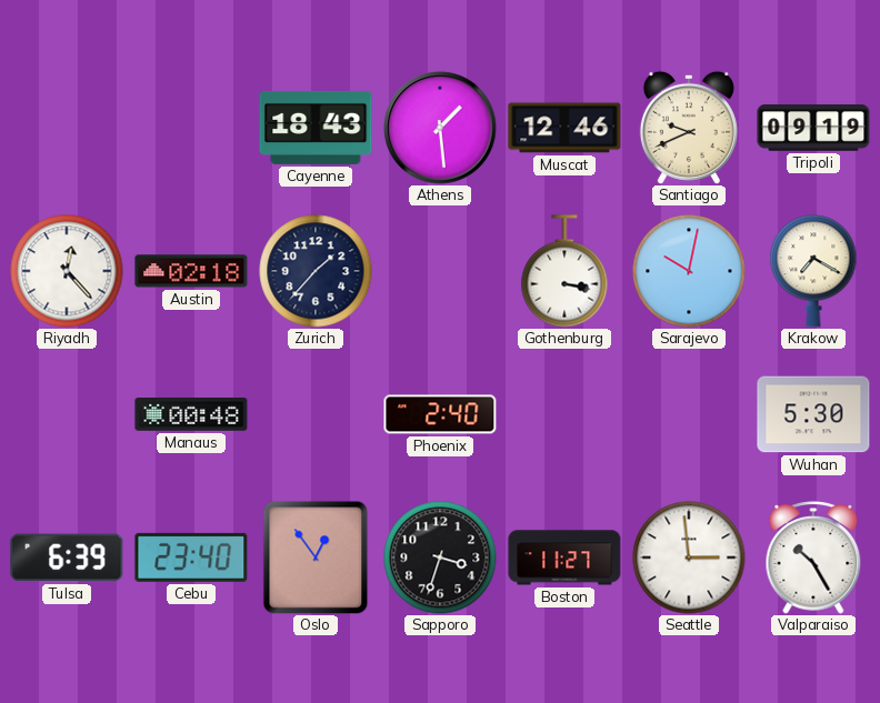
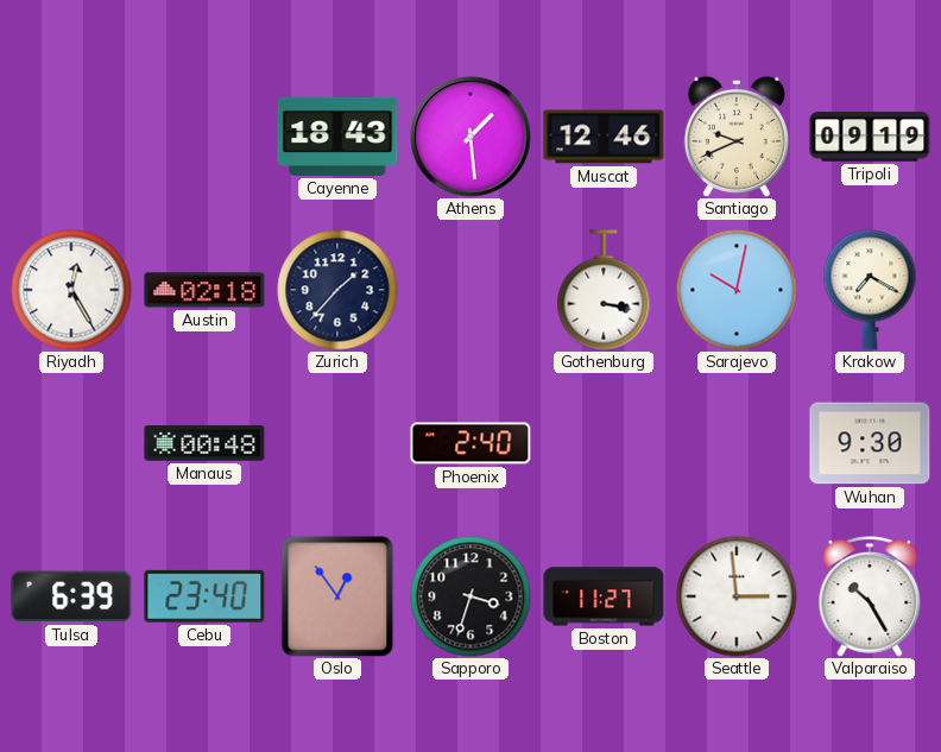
Riyadh: 12:23 -> 12:25 (71, 290)
Wuhan: 5:30 -> 9:30 (870, 443)
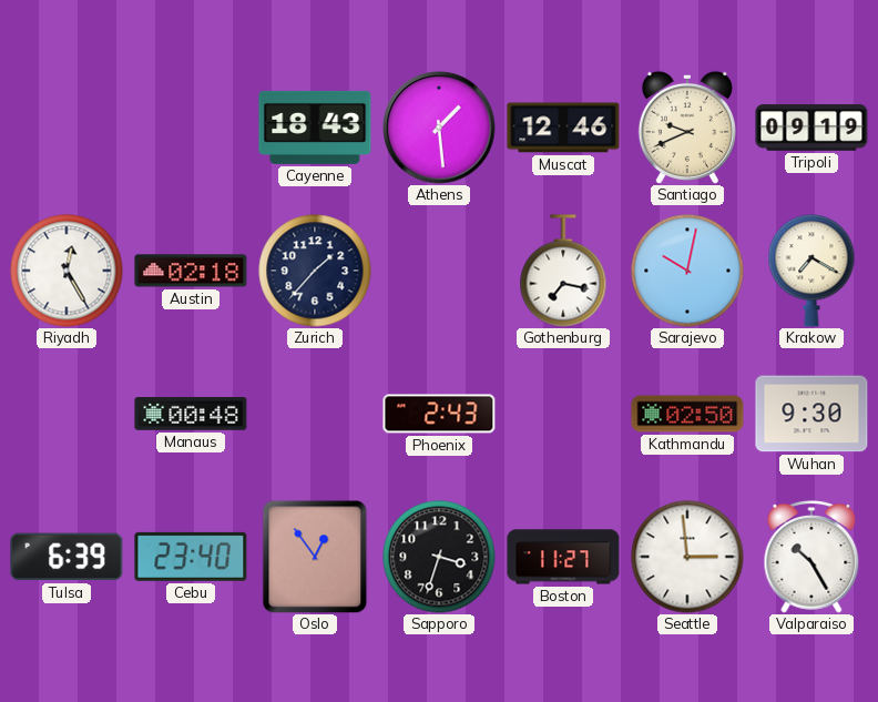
Gothenburg: 3:17 -> 7:17 (563, 271)
Phoenix: 2:40 -> 2:43 (439, 414)
Kathmandu: none -> 02:50 (687, 414)
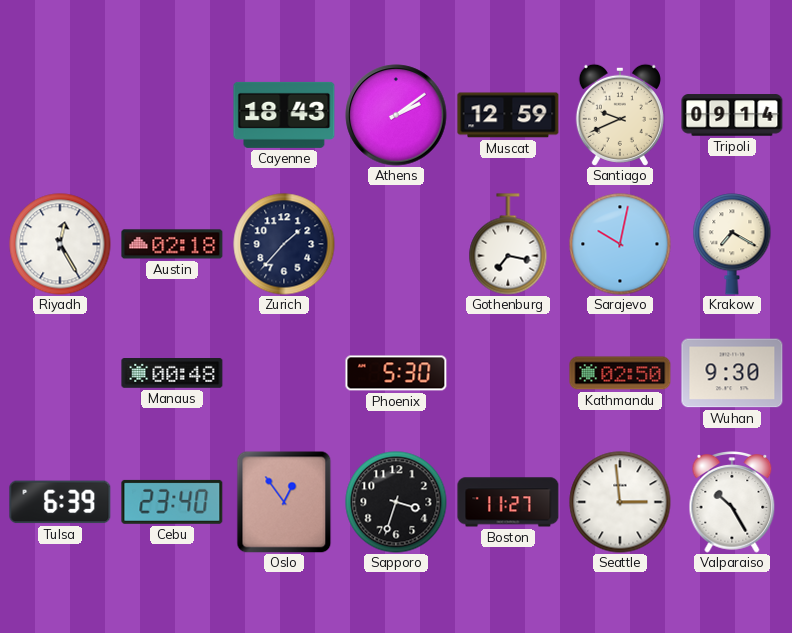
Athens: 1:29 -> 2:09 (396, 115)
Muscat: 12:46 -> 12:59 (508, 115)
Tripoli: 09:19 -> 09:14 (732, 115)
Phoenix: 2:43 -> 5:30 (396, 373)
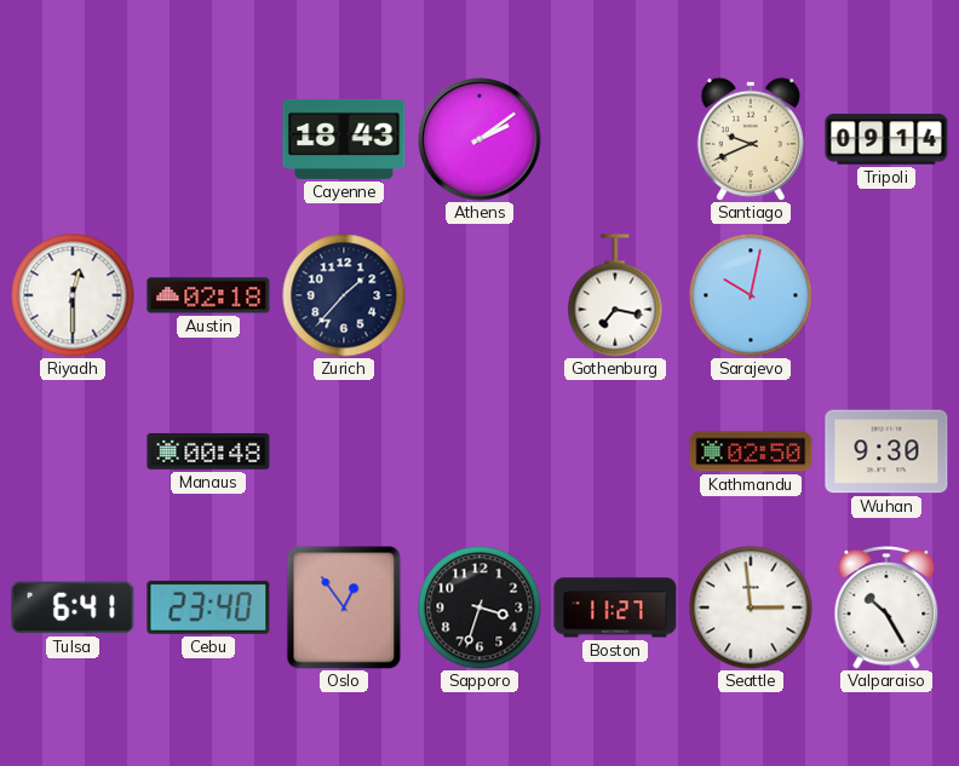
Muscat: 12:59 -> none (508, 115)
Riyadh: 12:25 -> 12:30 (73, 295)
Krakow: 7:20 -> none (732, 244)
Phoenix: 5:30 -> none (396, 373)
Tulsa: 6:39 -> 6:41 (73, 607)
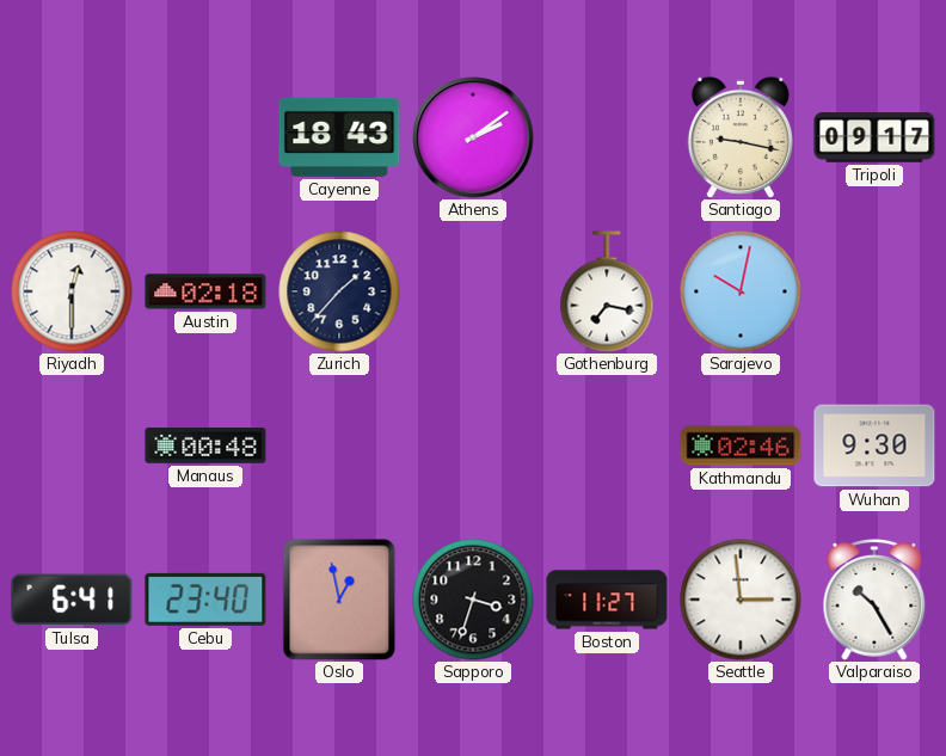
Santiago: 9:41 -> 9:17 (741, 137)
Tripoli: 09:14 -> 09:17 (874, 137)
Kathmandu: 02:50 -> 02:46 (741, 445)
Oslo: 12:54 -> 12:58 (339, 600)
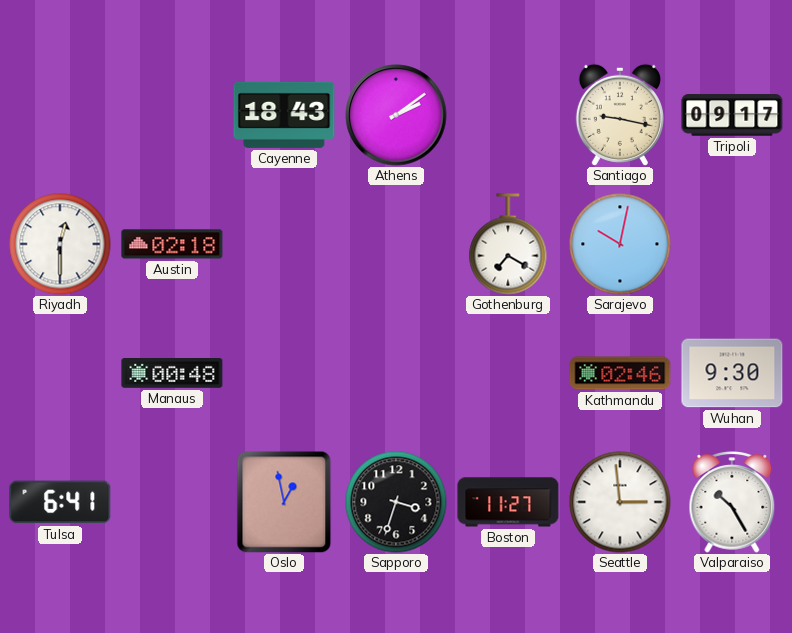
Zurich: 1:37 -> none (339, 291)
Gothenburg: 7:17 -> 7:20 (508, 244)
Cebu: 23:40 -> none (205, 600)
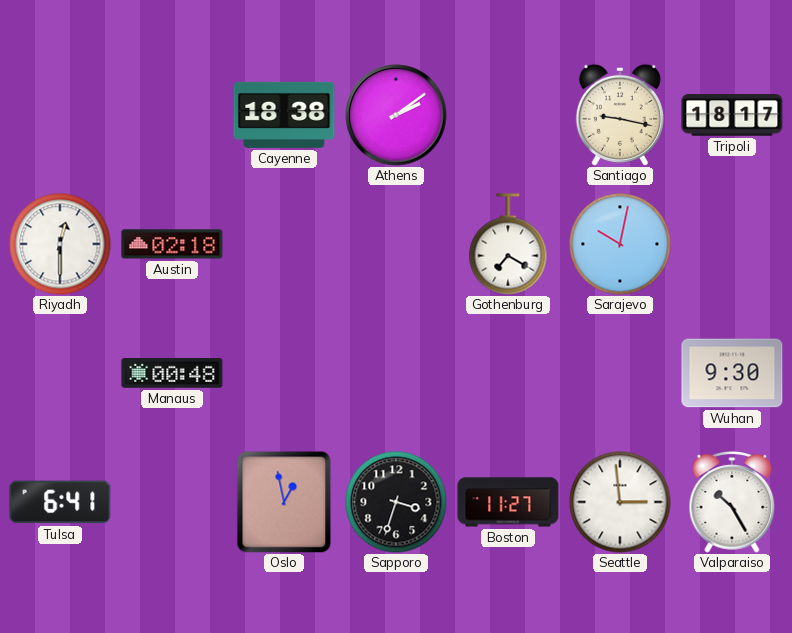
Cayenne: 18:43 -> 18:38 (284, 115)
Tripoli: 09:17 -> 18:17 (732, 115)
Kathmandu: 02:46 -> none (620, 373)
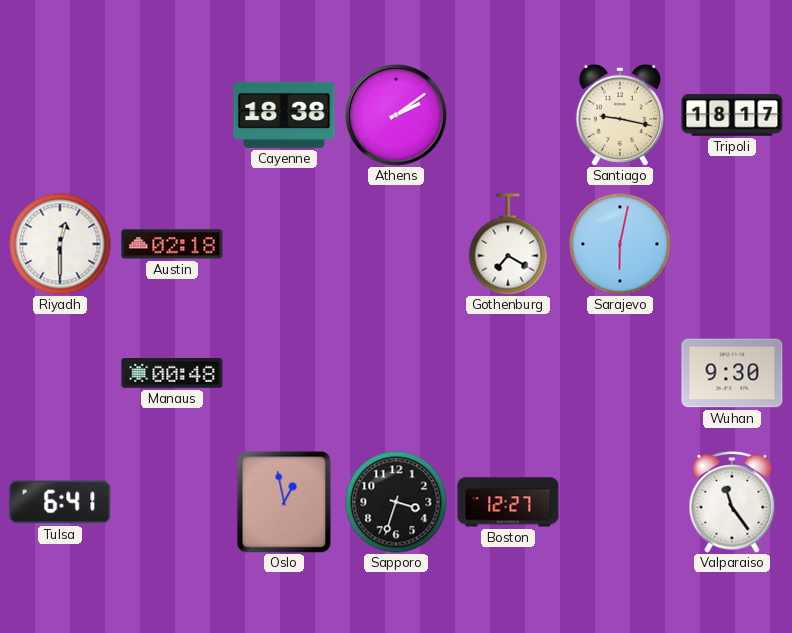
Sarajevo: 10:02 -> 6:02 (620, 244)
Boston: 11:27 -> 12:27 (508, 502)
Seattle: 2:59 -> none (620, 502)
Valparaiso: 10:25 -> 11:24 (732, 502)
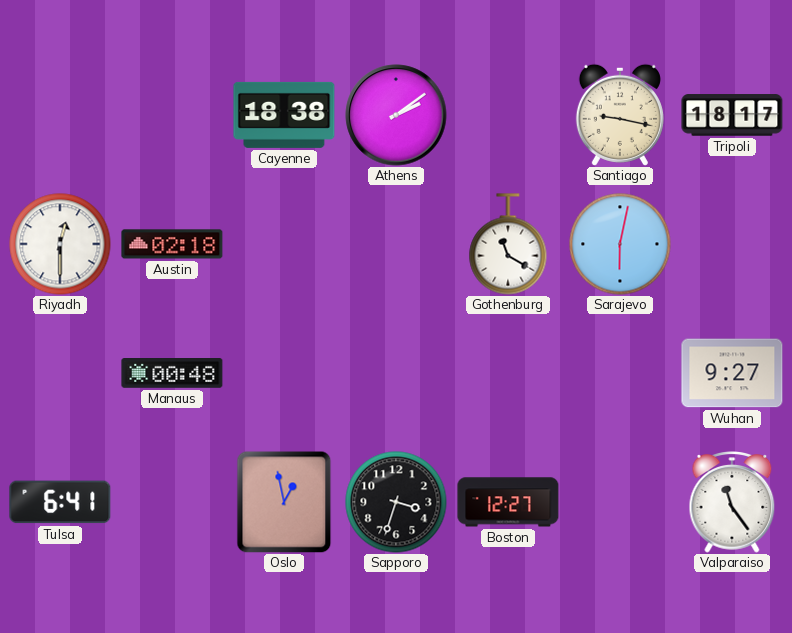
Gothenburg: 7:20 -> 11:20 (508, 244)
Wuhan: 9:30 -> 9:27 (732, 373)
